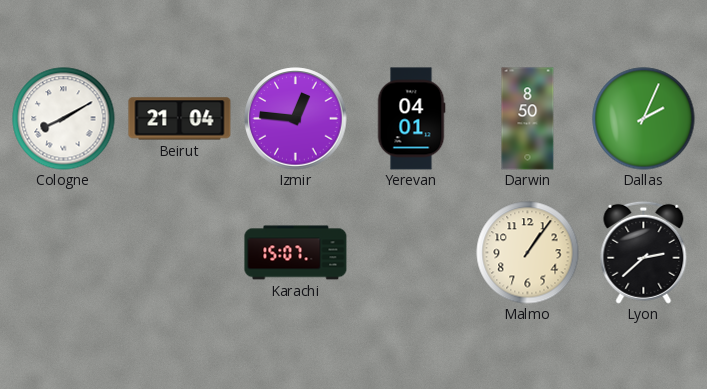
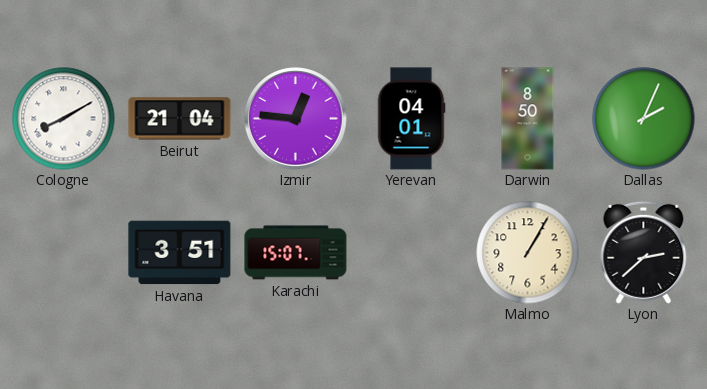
Havana: none -> 3:51 (180, 253)
Malmo: 1:06 -> 1:05 (528, 253)
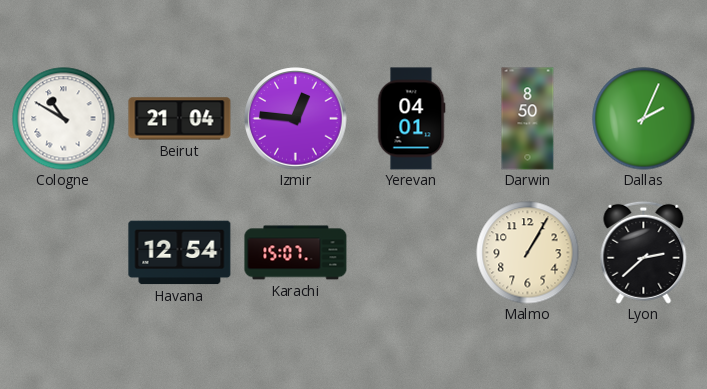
Cologne: 8:10 -> 10:50 (64, 119)
Havana: 3:51 -> 12:54 (180, 253)
